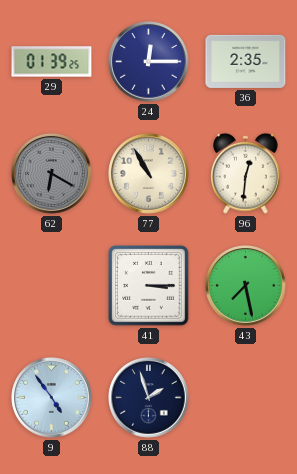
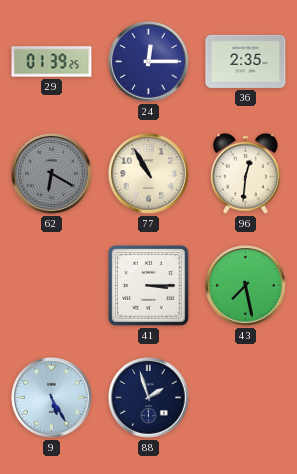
9: 4:54 -> 5:25 (52, 398)
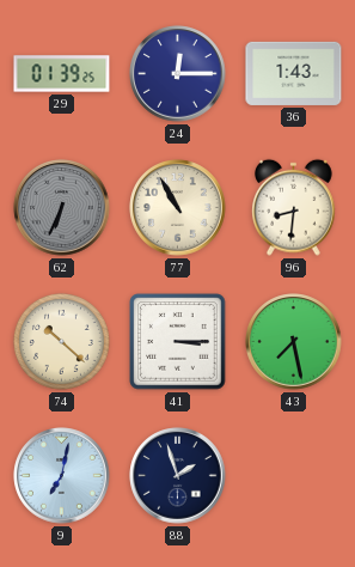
36: 2:35 -> 1:43 (294, 73)
62: 6:20 -> 6:34 (62, 208)
96: 12:31 -> 8:31 (294, 207)
74: none -> 10:22 (61, 341)
9: 5:25 -> 7:02 (62, 476)
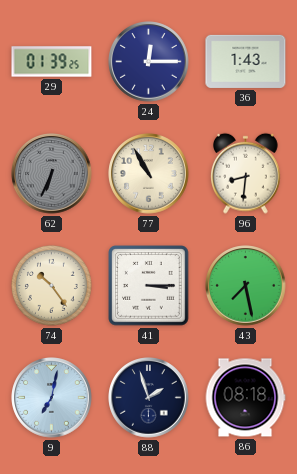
74: 10:22 -> 10:24 (51, 285)
86: none -> 08:18 (245, 398)
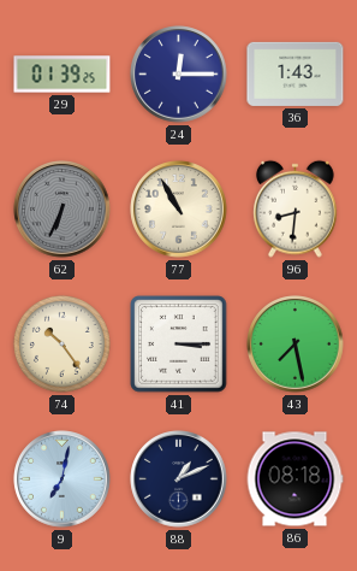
88: 1:57 -> 1:11 (179, 479)
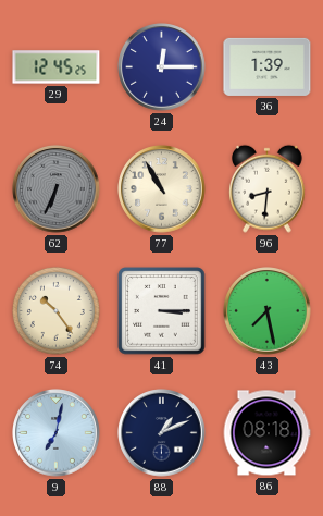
29: 01:39 -> 12:45 (57, 67)
36: 1:43 -> 1:39 (268, 66)
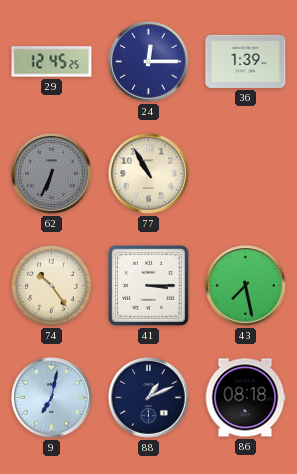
96: 8:31 -> none (268, 188)
